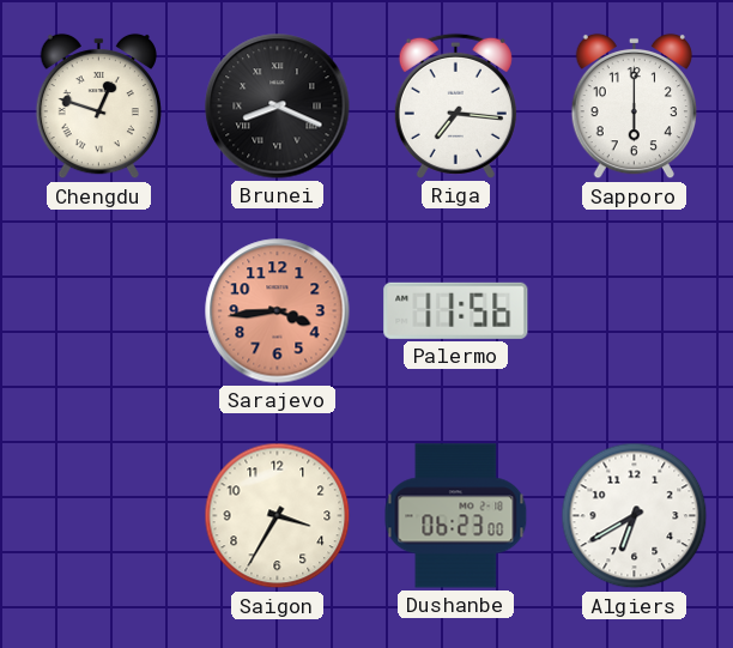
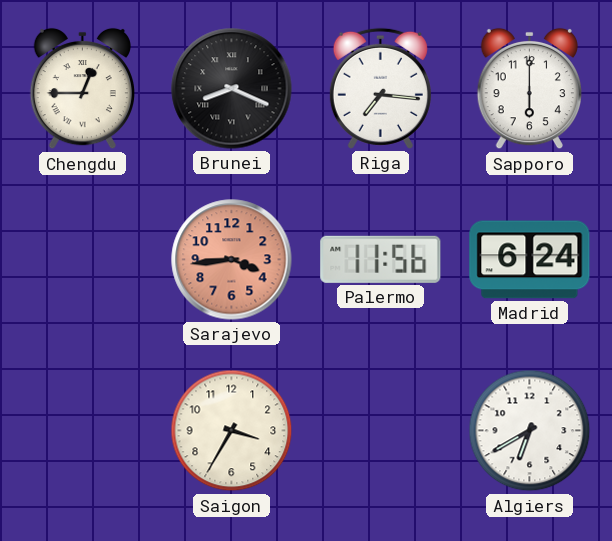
Chengdu: 12:48 -> 12:45 (82, 89)
Madrid: none -> 6:24 (530, 260)
Dushanbe: 06:23 -> none (456, 516)
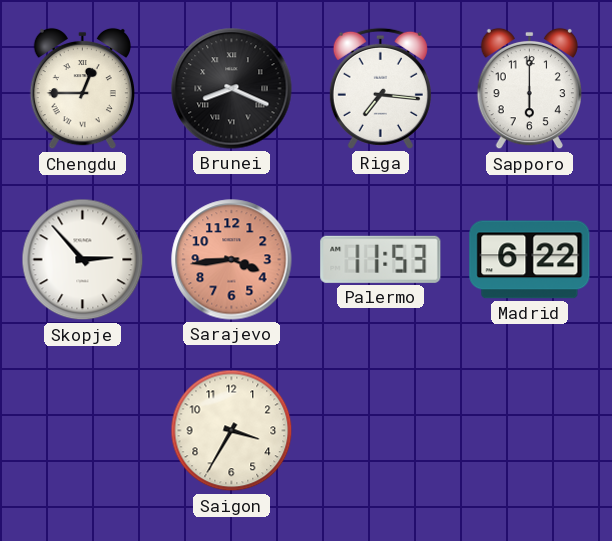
Skopje: none -> 2:53 (83, 260)
Palermo: 11:56 -> 11:53 (381, 259)
Madrid: 6:24 -> 6:22 (530, 260)
Algiers: 6:40 -> none (530, 431)
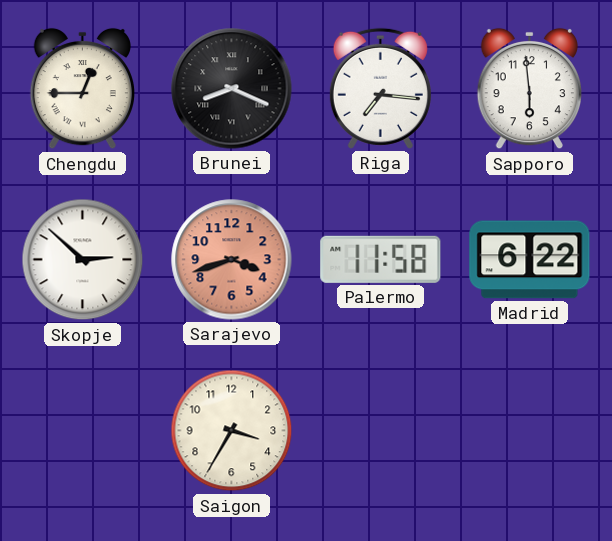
Sapporo: 6:00 -> 5:59 (529, 89)
Skopje: 2:53 -> 2:52 (83, 260)
Sarajevo: 3:44 -> 3:42 (232, 260)
Palermo: 11:53 -> 11:58 (381, 259)
